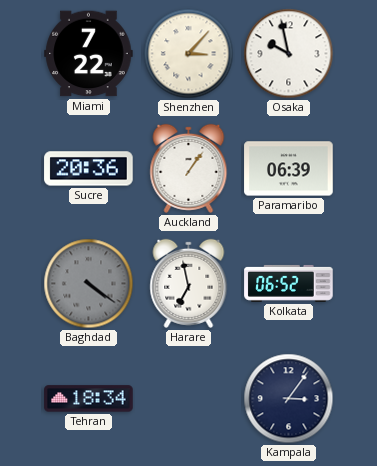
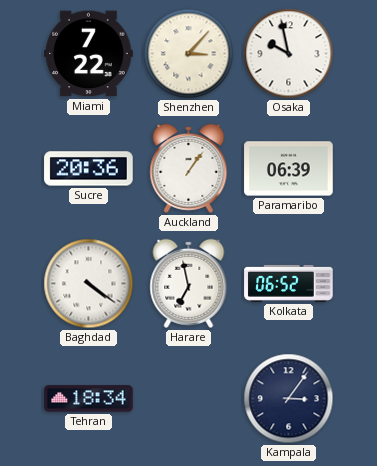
Baghdad dial: grey -> white (89, 284)
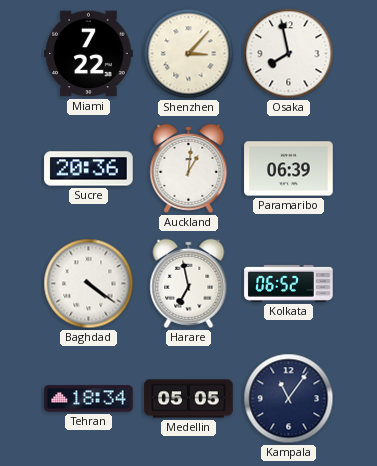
Osaka: 9:58 -> 7:58 (289, 54)
Auckland: 1:06 -> 1:01 (189, 168)
Medellin: none -> 05:05 (189, 399)
Kampala: 3:06 -> 11:06 (289, 399)
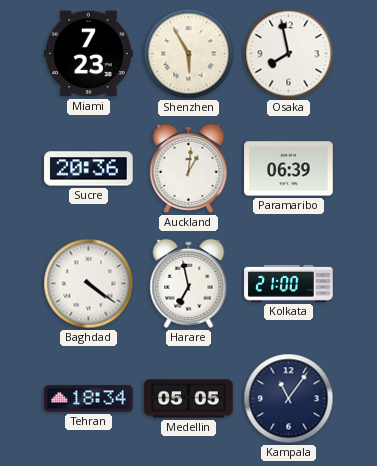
Miami: 7:22 -> 7:23 (89, 54)
Shenzhen: 3:07 -> 5:55 (189, 54)
Kolkata: 06:52 -> 21:00 (289, 283)
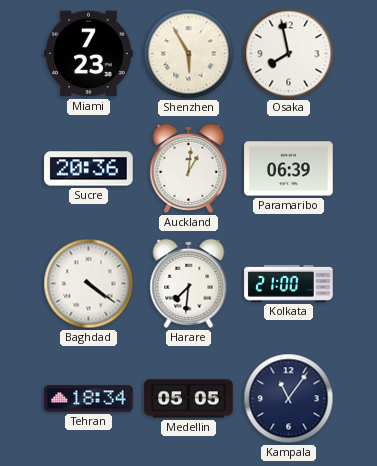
Harare: 6:58 -> 7:31 (189, 283)
